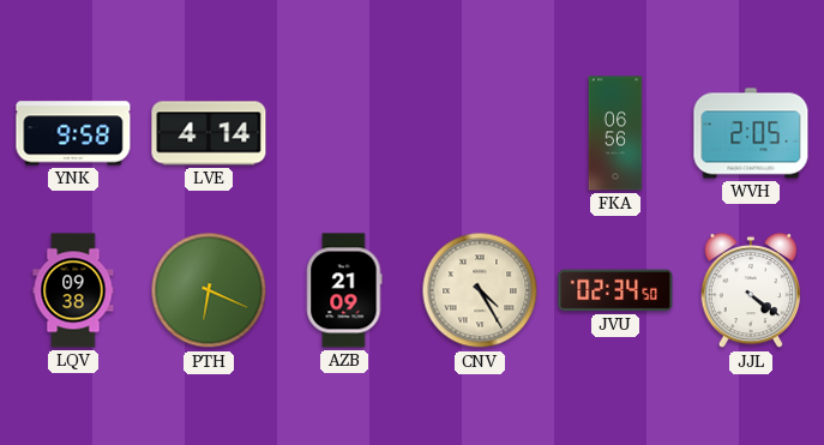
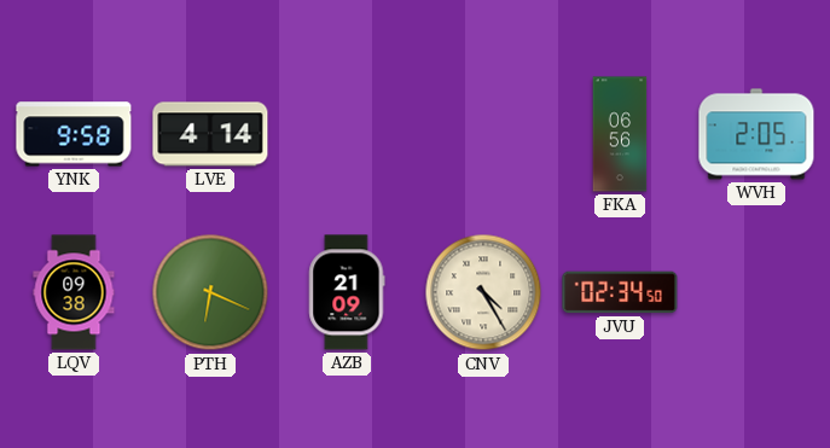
JJL: 4:21 -> none (751, 290)
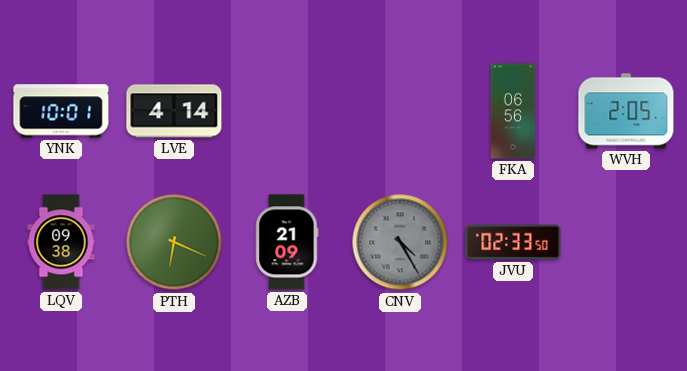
YNK: 9:58 -> 10:01 (61, 111)
CNV dial: cream -> grey (400, 242)
JVU: 02:34 -> 02:33 (513, 242)
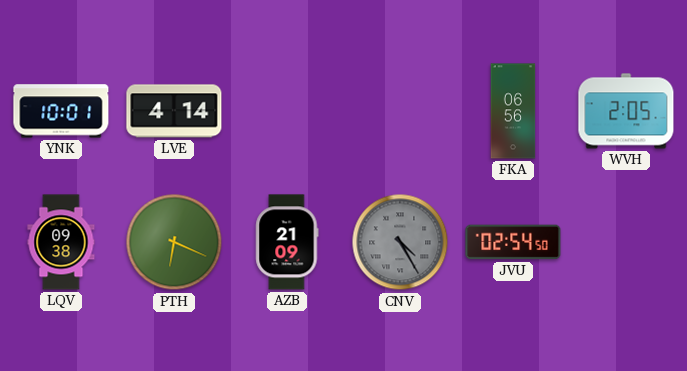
JVU: 02:33 -> 02:54 (513, 242)
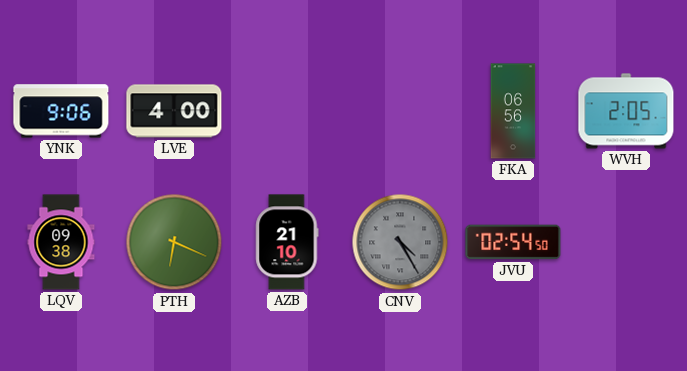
YNK: 10:01 -> 9:06 (61, 111)
LVE: 4:14 -> 4:00 (174, 111)
AZB: 21:09 -> 21:10 (287, 242)
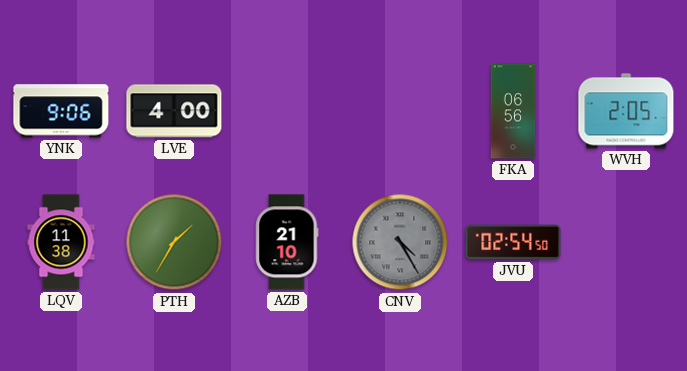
LQV: 09:38 -> 11:38 (61, 242)
PTH: 6:19 -> 1:35 (174, 242)
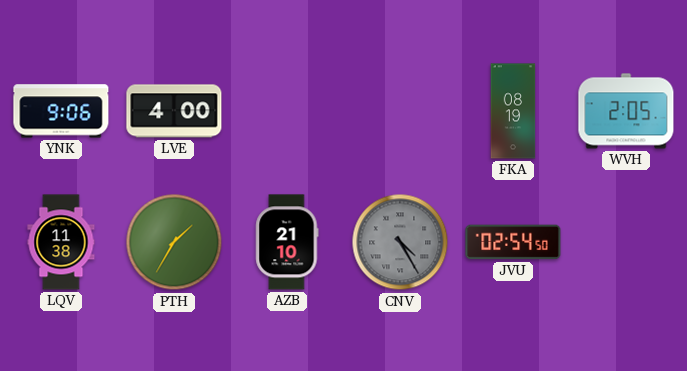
FKA: 06:56 -> 08:19 (513, 111)
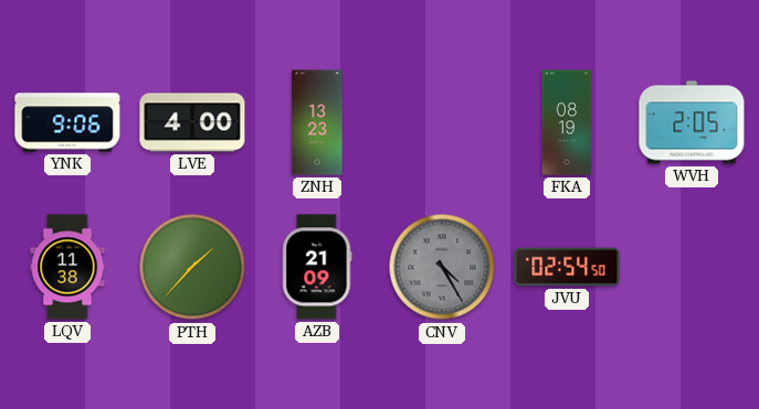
ZNH: none -> 13:23 (317, 122)
PTH: 1:35 -> 1:37 (192, 267)
AZB: 21:10 -> 21:09 (317, 267)
